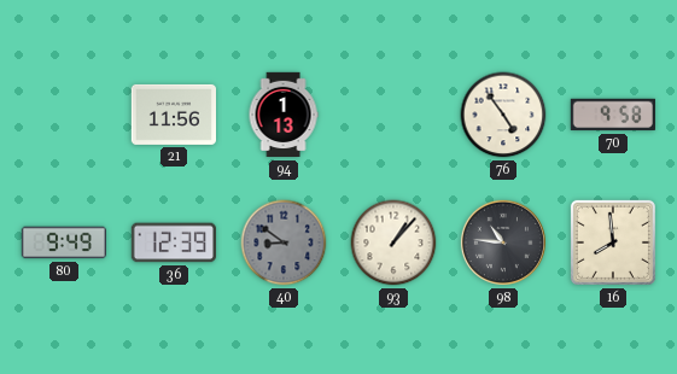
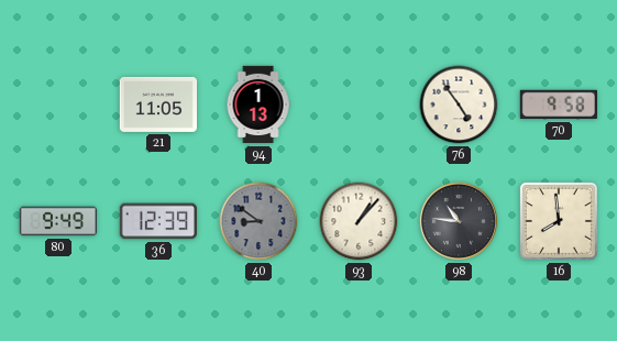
21: 11:56 -> 11:05 (157, 105)
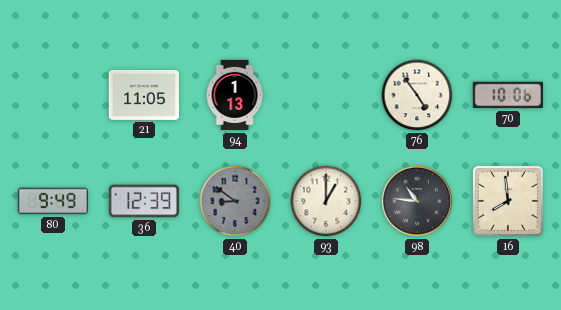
70: 9:58 -> 10:06 (508, 95)
93: 1:07 -> 1:00 (326, 201)
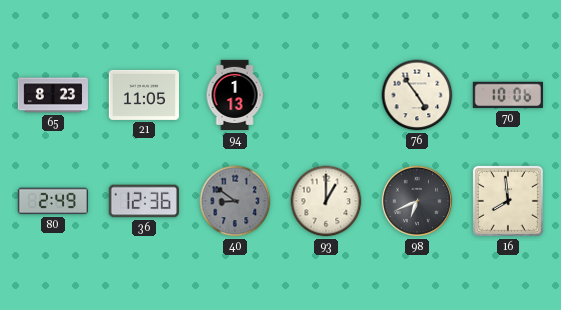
65: none -> 8:23 (52, 95)
80: 9:49 -> 2:49 (52, 201)
36: 12:39 -> 12:36 (144, 201)
98: 10:46 -> 6:41 (417, 201)
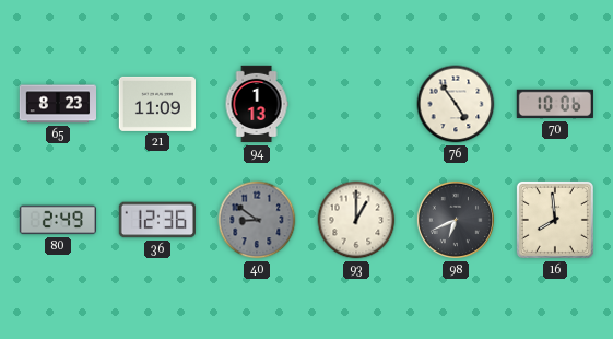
21: 11:05 -> 11:09 (156, 104)
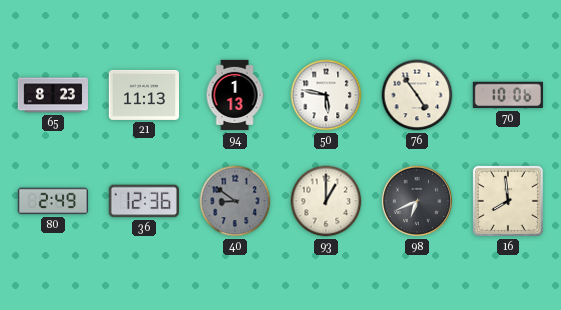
21: 11:09 -> 11:13 (143, 95)
50: none -> 5:47 (326, 95)
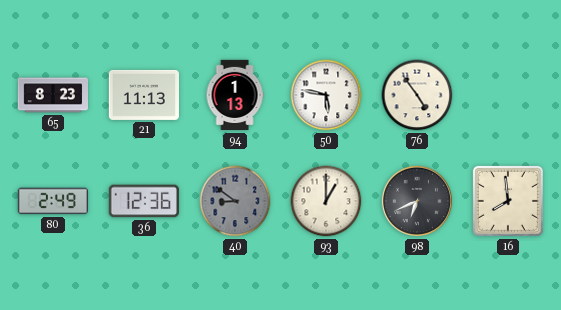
70: 10:06 -> none (508, 95)
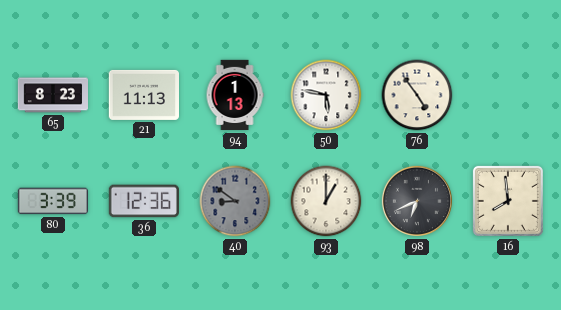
80: 2:49 -> 3:39 (52, 201)
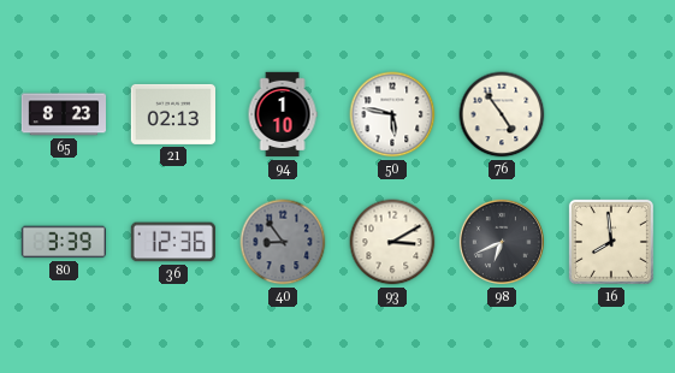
21: 11:13 -> 02:13 (172, 114)
94: 1:13 -> 1:10 (283, 114)
40: 8:51 -> 8:54 (283, 242)
93: 1:00 -> 3:10 (392, 242)
